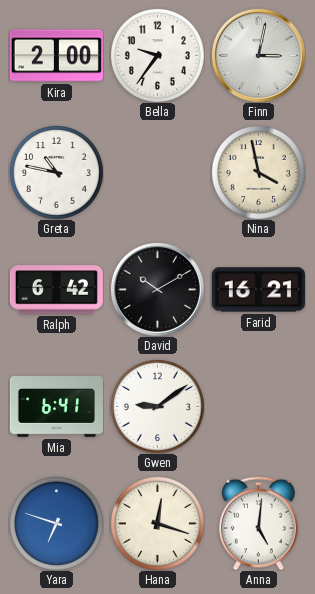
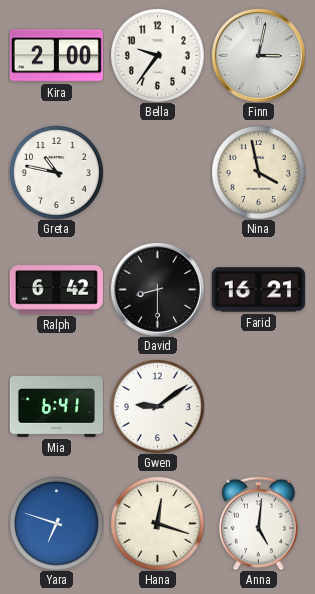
David: 10:10 -> 8:30 (157, 289)
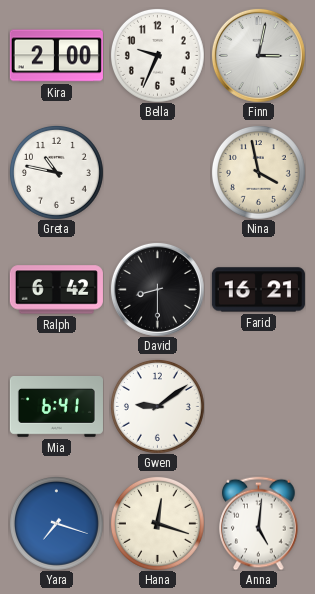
Bella: 9:36 -> 9:34 (157, 55)
Yara: 6:48 -> 7:18 (56, 523)
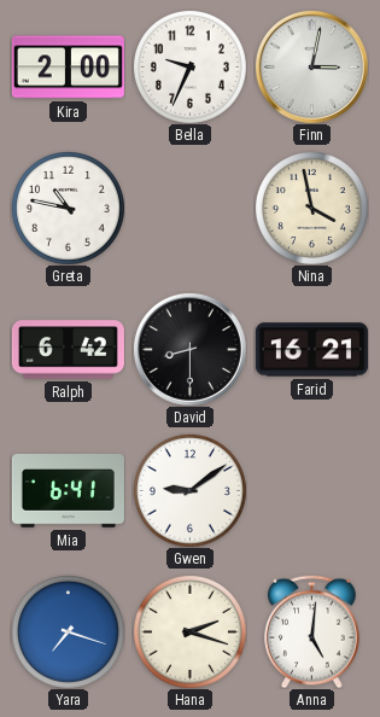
Hana: 12:18 -> 2:18 (189, 631)
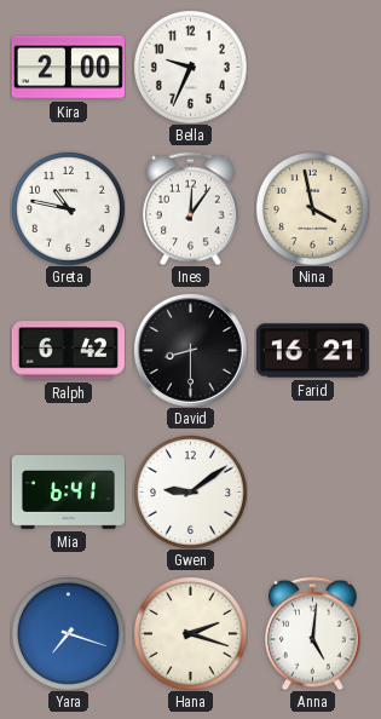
Finn: 3:02 -> none (311, 66)
Ines: none -> 12:06 (191, 208)
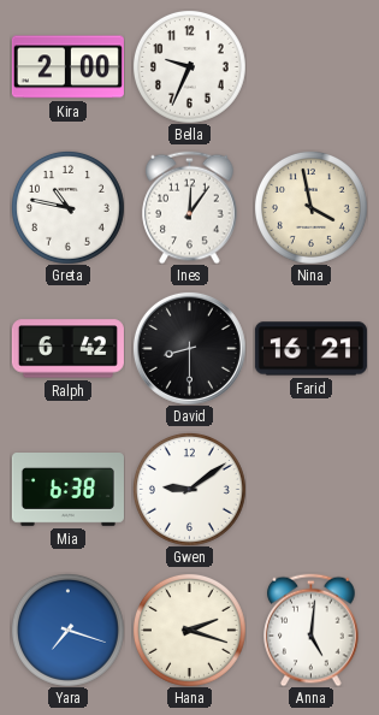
Mia: 6:41 -> 6:38 (67, 490)
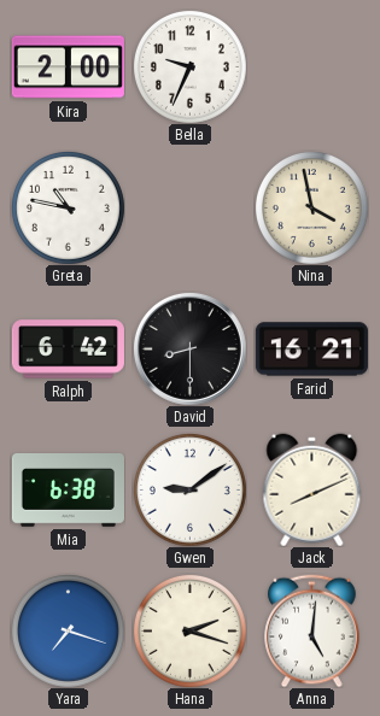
Ines: 12:06 -> none (190, 207)
Jack: none -> 8:11 (312, 489)
